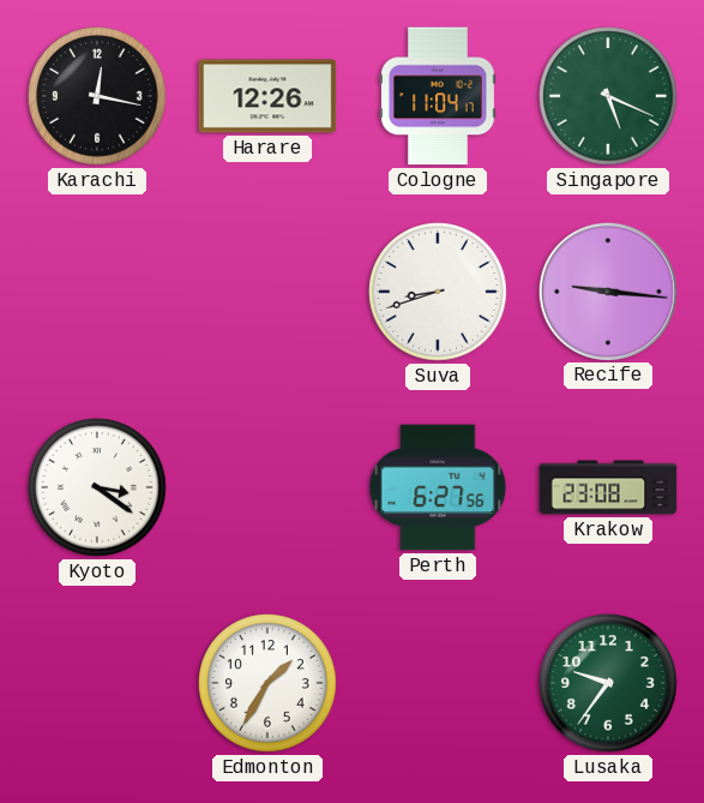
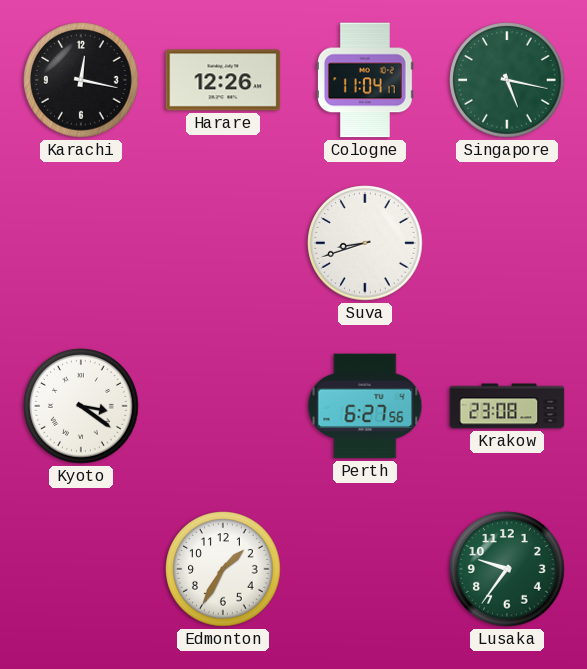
Singapore: 5:19 -> 5:17 (507, 80)
Recife: 9:16 -> none (607, 290)
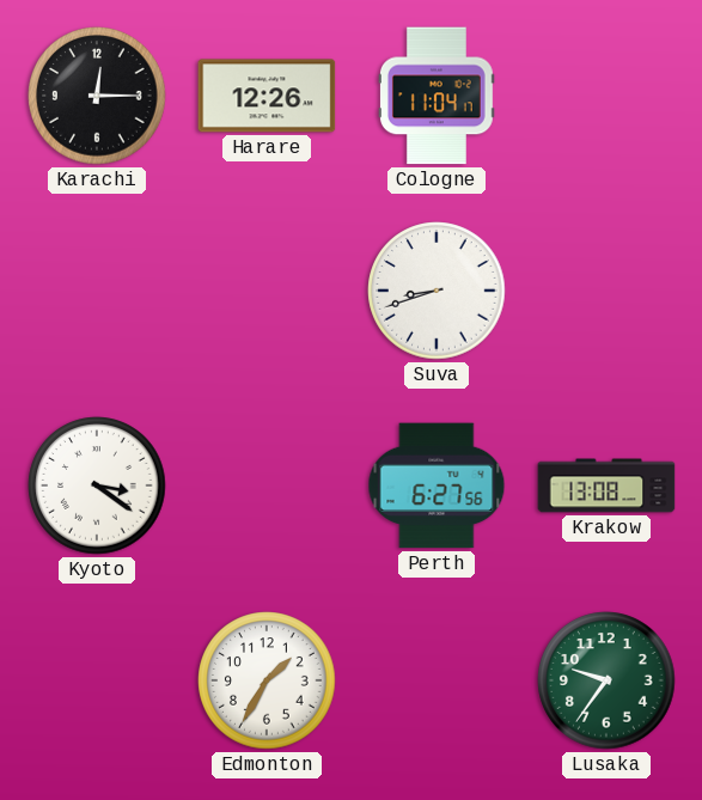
Karachi: 12:17 -> 12:15 (97, 96)
Singapore: 5:17 -> none (507, 80)
Krakow: 23:08 -> 13:08 (606, 486)
